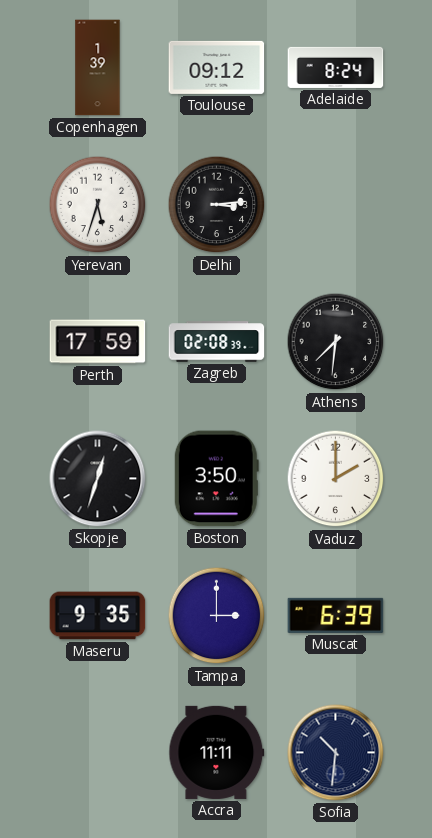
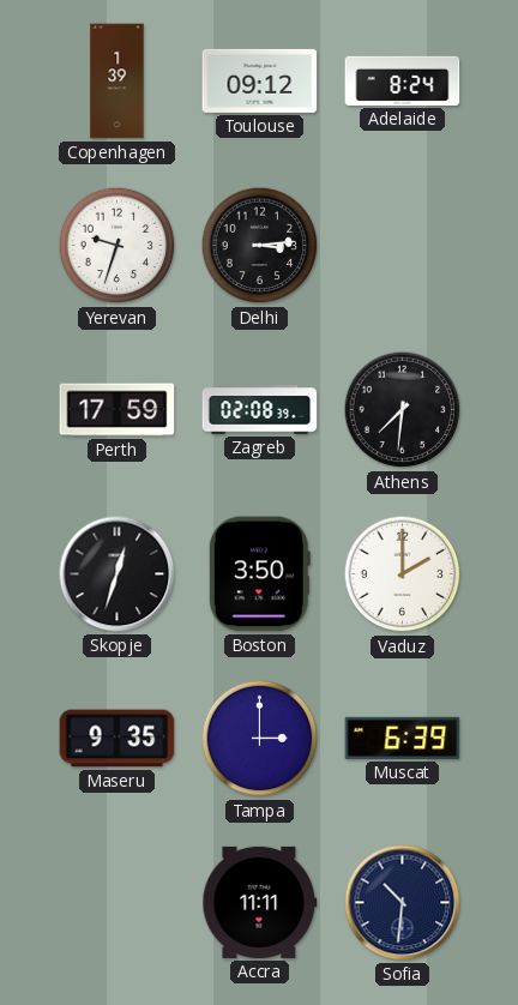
Yerevan: 5:33 -> 9:33 (118, 246)
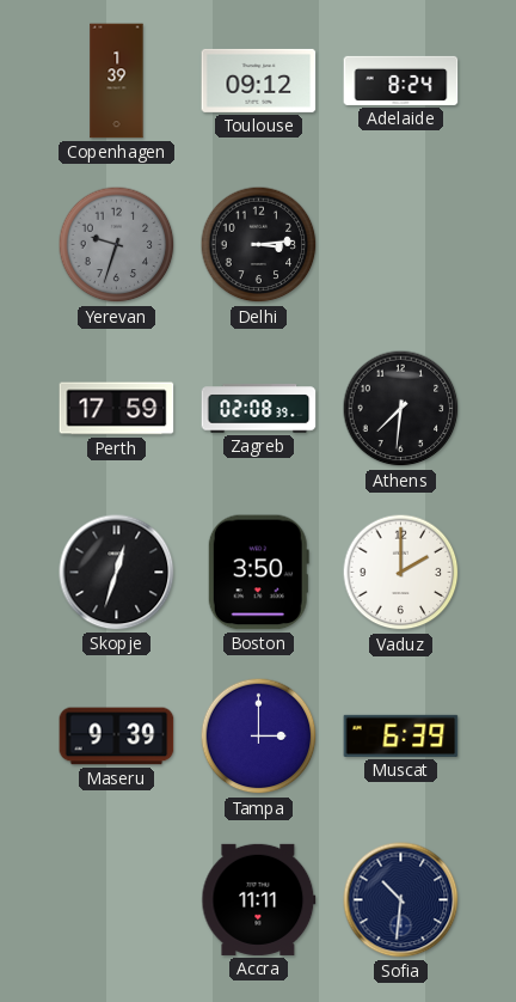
Yerevan dial: white -> grey (117, 245)
Maseru: 9:35 -> 9:39 (117, 737)
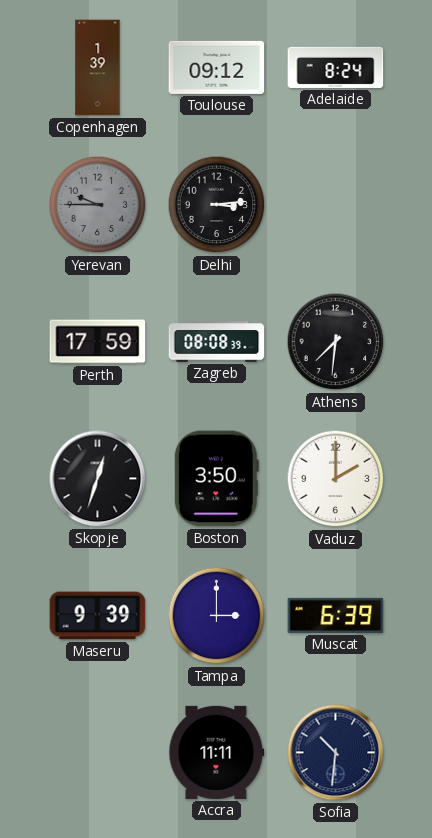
Yerevan: 9:33 -> 9:45 (98, 205)
Zagreb: 02:08 -> 08:08 (217, 342)
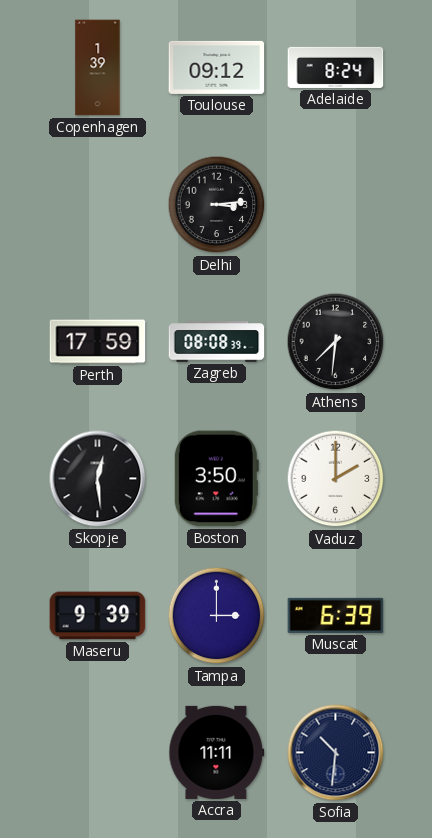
Yerevan: 9:45 -> none (98, 205)
Skopje: 12:33 -> 12:29 (98, 479)
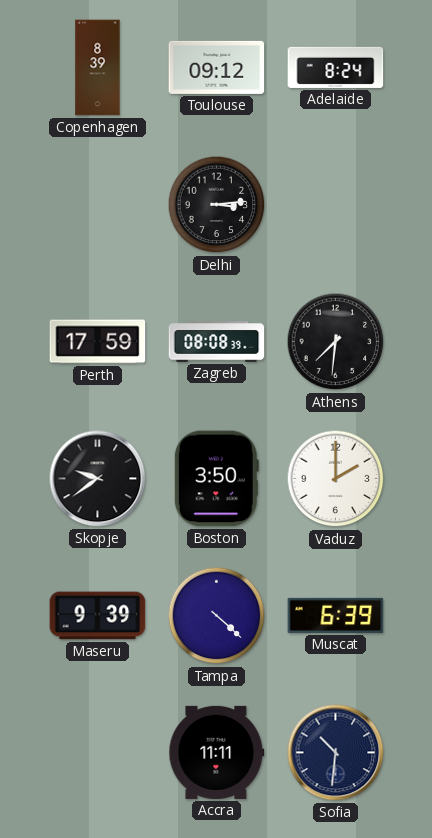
Copenhagen: 1:39 -> 8:39 (98, 68)
Skopje: 12:29 -> 9:39 (98, 479)
Tampa: 3:00 -> 4:22 (217, 616)
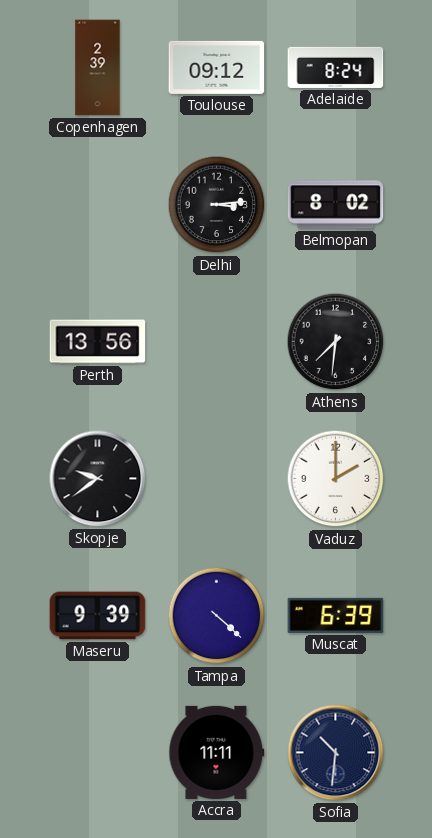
Copenhagen: 8:39 -> 2:39 (98, 68)
Belmopan: none -> 8:02 (336, 205)
Perth: 17:59 -> 13:56 (98, 342)
Zagreb: 08:08 -> none (217, 342)
Boston: 3:50 -> none (216, 479)
